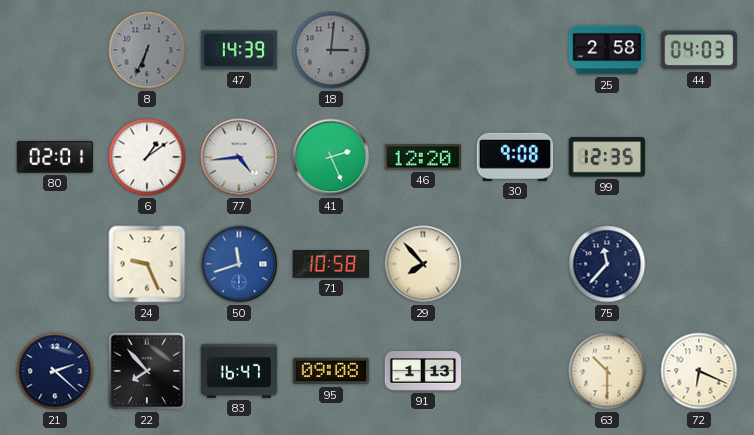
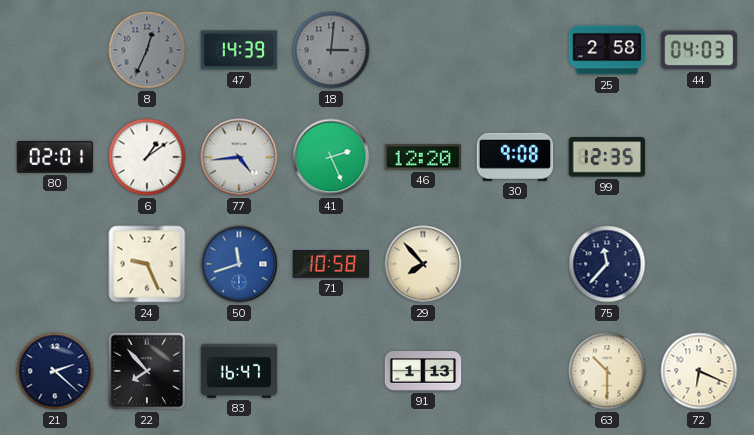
8: 6:34 -> 12:34 (147, 50)
95: 09:08 -> none (331, 371)
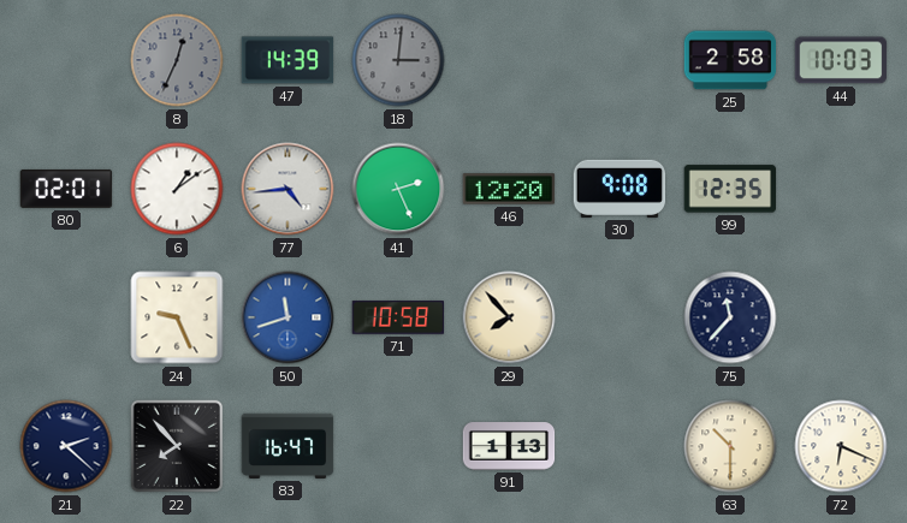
44: 04:03 -> 10:03 (841, 60)
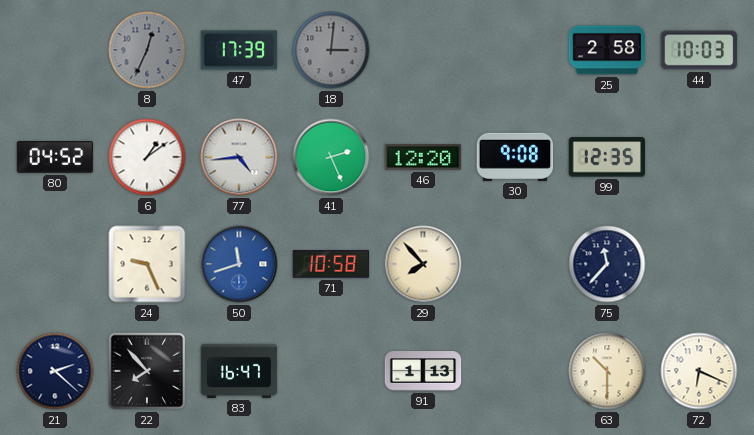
47: 14:39 -> 17:39 (239, 50)
80: 02:01 -> 04:52 (55, 157)
